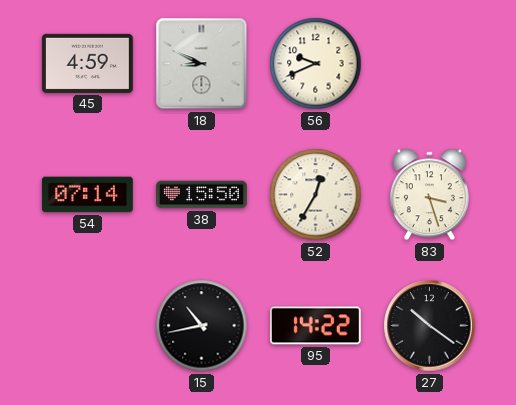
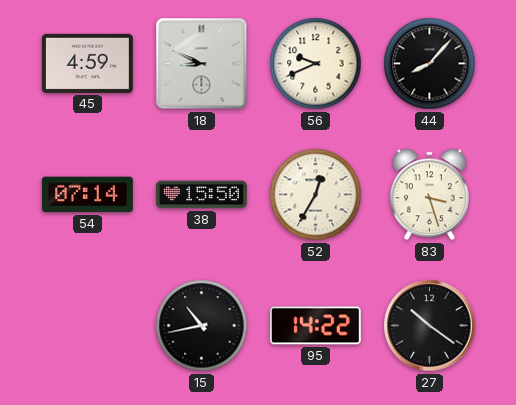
44: none -> 8:07 (430, 64)
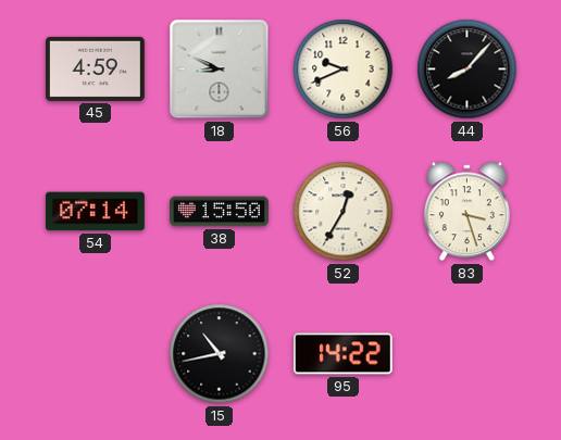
27: 10:21 -> none (430, 326)
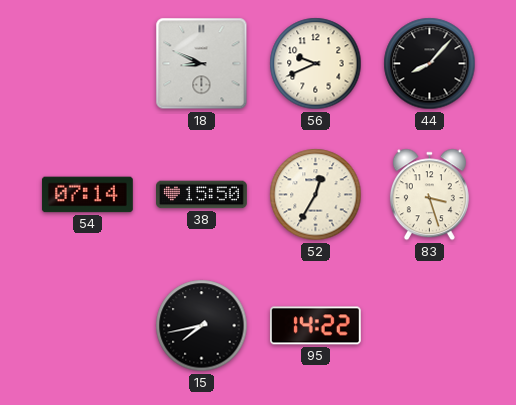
45: 4:59 -> none (95, 68)
15: 10:43 -> 7:43 (202, 326)
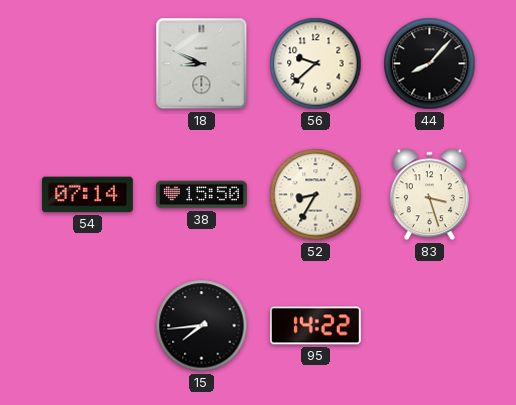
56: 9:41 -> 9:38 (316, 64)
52: 12:35 -> 8:35 (316, 195)
15: 7:43 -> 7:44 (202, 326)
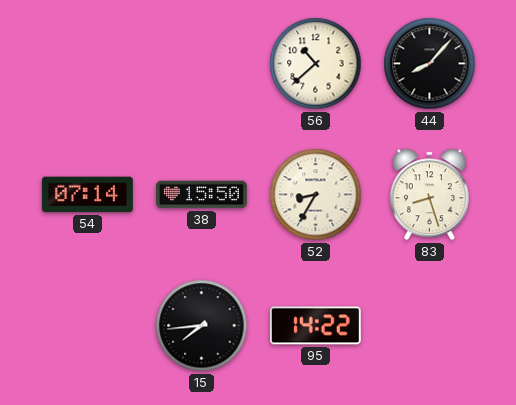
18: 8:49 -> none (202, 64)
56: 9:38 -> 10:38 (316, 64)
83: 3:27 -> 8:27 (429, 195)
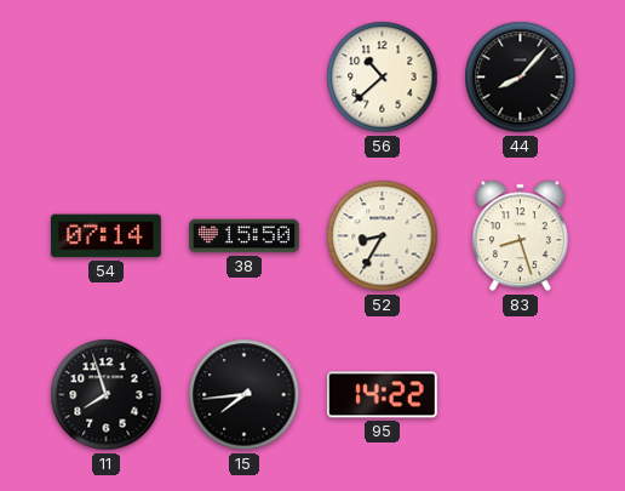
11: none -> 7:57 (107, 395)
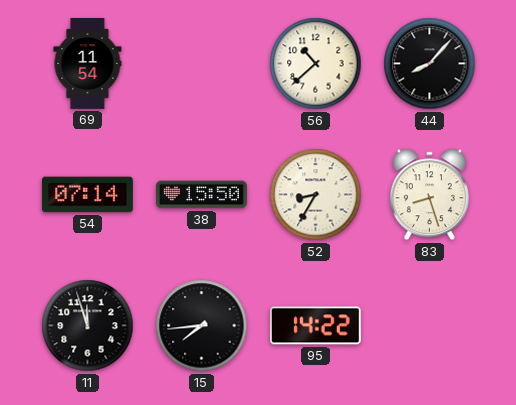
69: none -> 11:54 (88, 64)
11: 7:57 -> 11:57 (88, 326)
